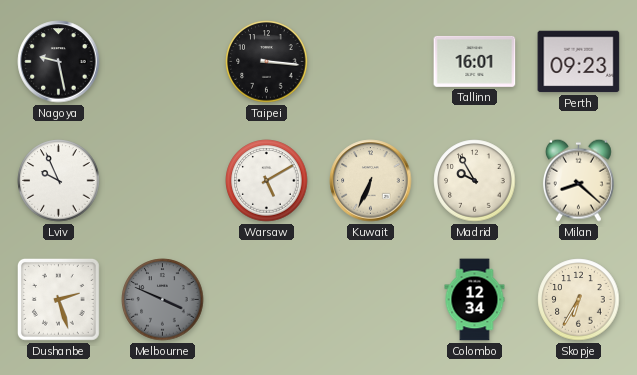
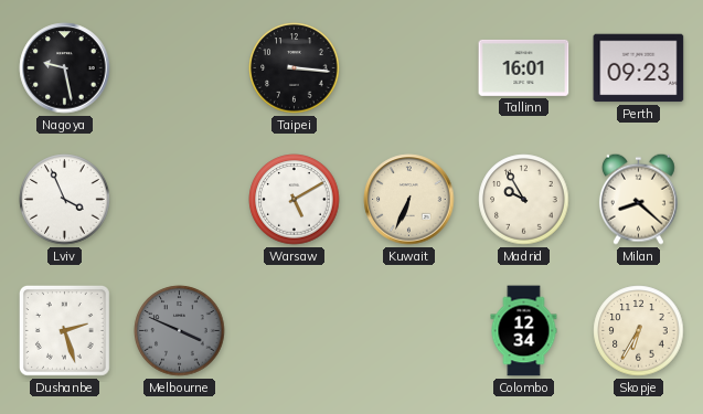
Lviv: 9:56 -> 3:56 (65, 200)
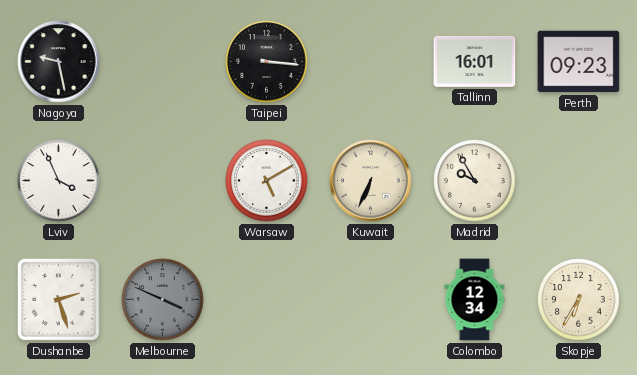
Milan: 8:22 -> none (638, 199)
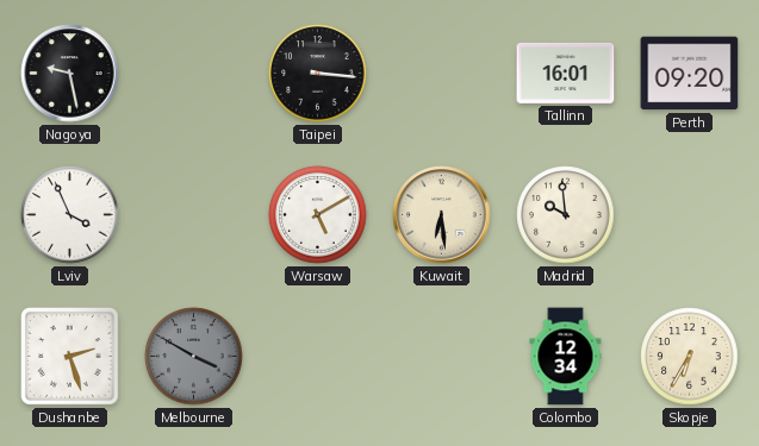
Perth: 09:23 -> 09:20 (690, 74)
Kuwait: 6:34 -> 6:29 (442, 215)
Madrid: 9:55 -> 9:59 (566, 215)
Melbourne: 3:49 -> 3:50 (194, 357)
